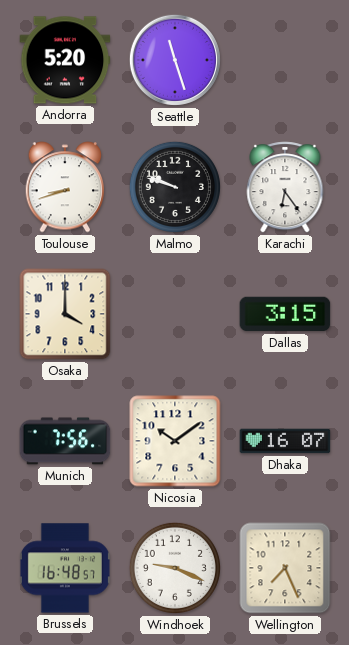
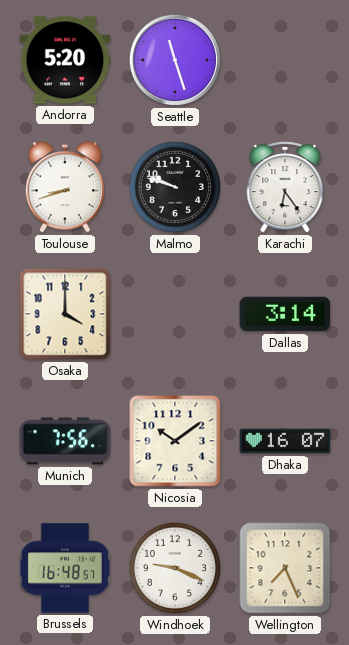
Dallas: 3:15 -> 3:14 (285, 314)
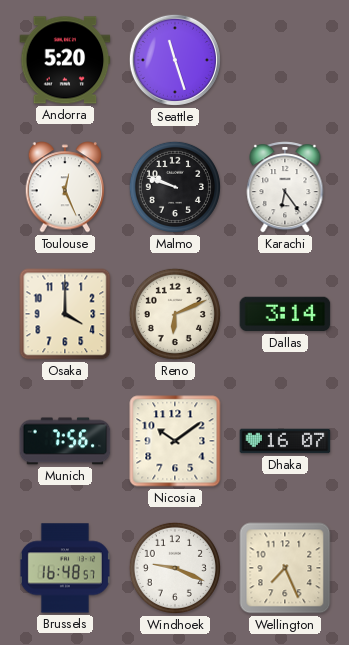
Toulouse: 8:42 -> 12:26 (65, 187)
Reno: none -> 6:11 (175, 314)
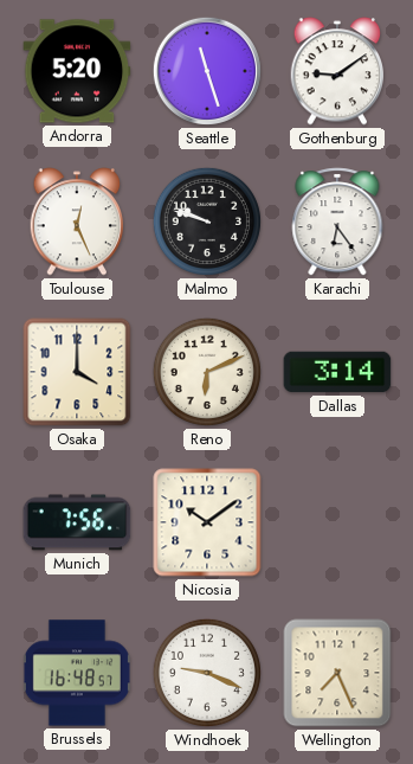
Gothenburg: none -> 9:09 (337, 71)
Dhaka: 16:07 -> none (285, 441)
